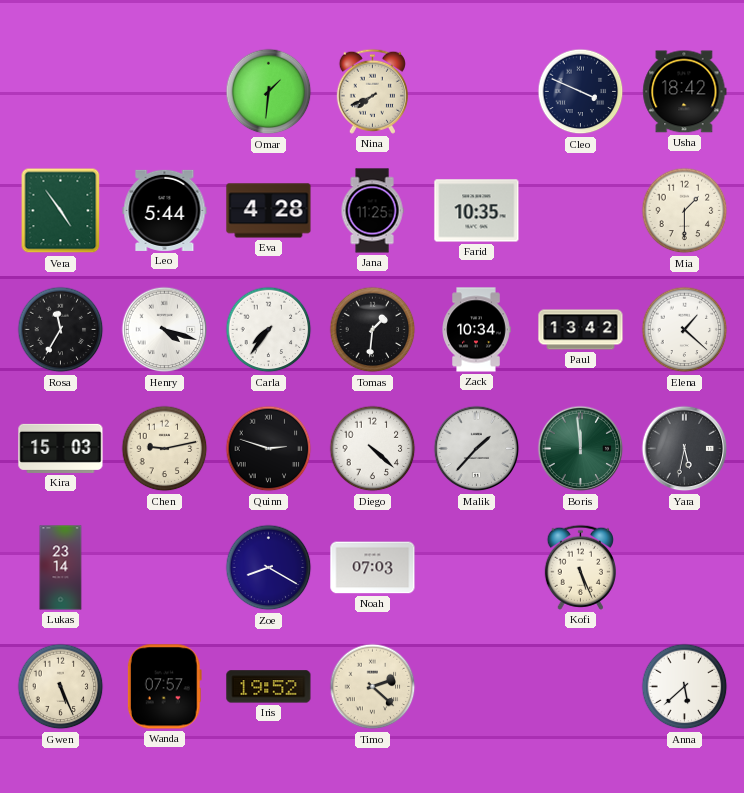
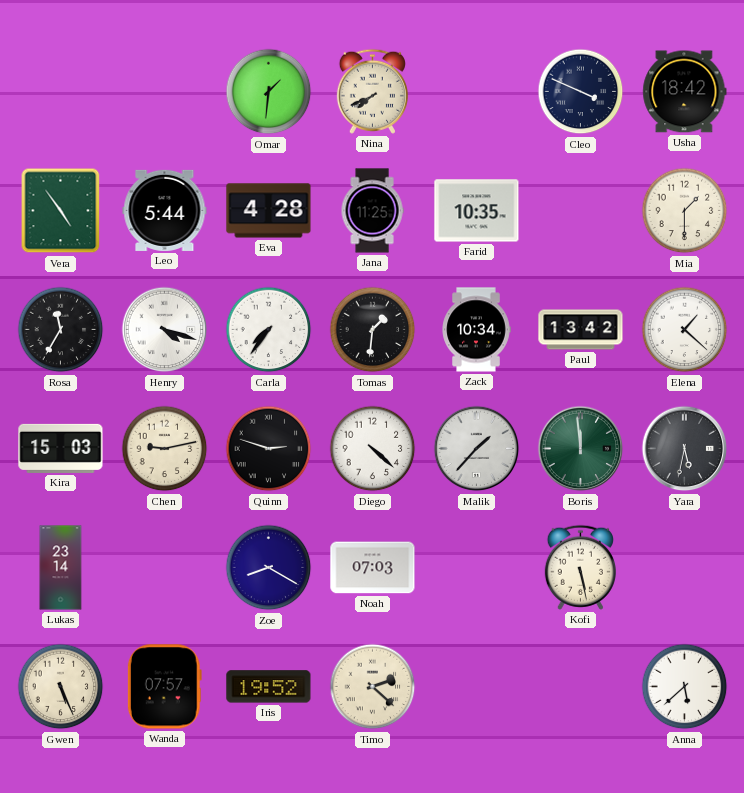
Kofi: 5:26 -> 5:28 (580, 567)
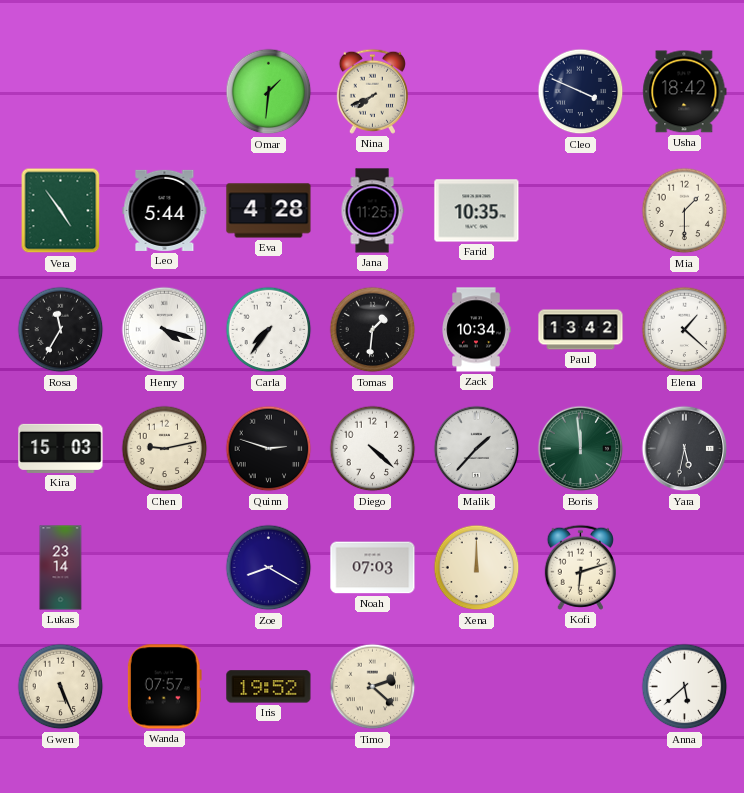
Xena: none -> 12:00 (477, 568)
Kofi: 5:28 -> 6:12 (580, 567)
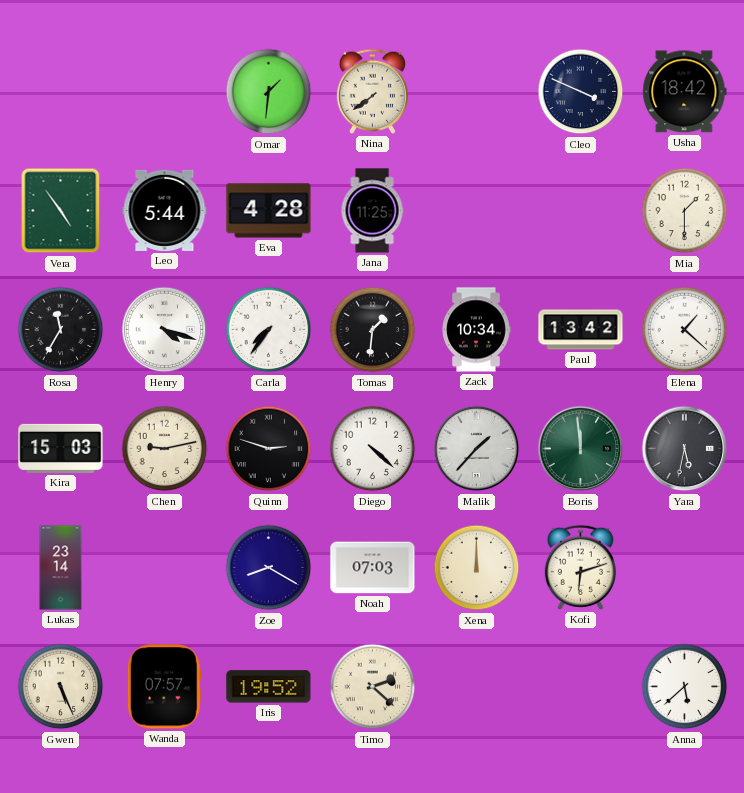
Nina: 7:41 -> 7:39 (372, 91)
Farid: 10:35 -> none (477, 211)
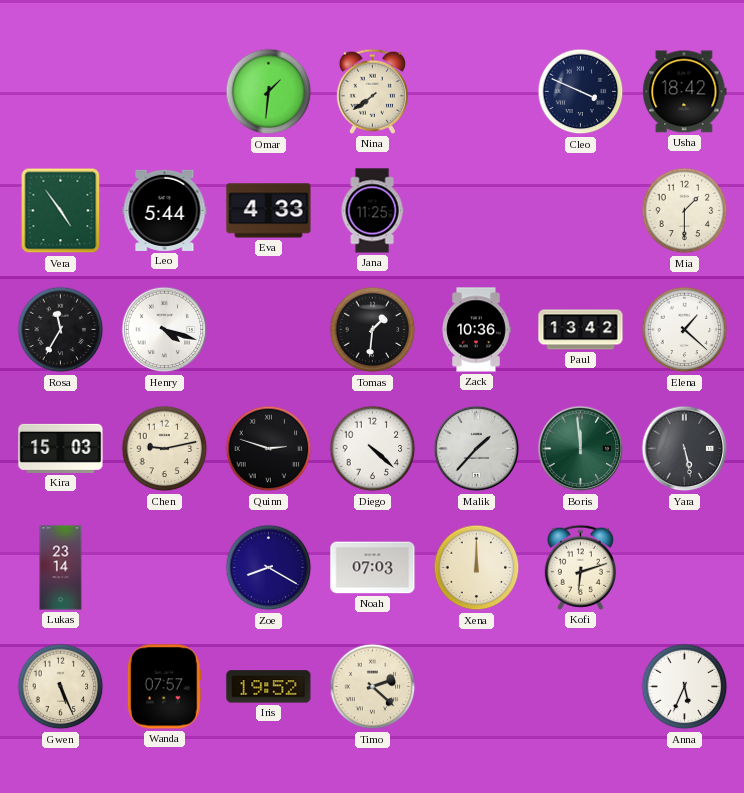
Eva: 4:28 -> 4:33 (269, 211)
Carla: 7:36 -> none (269, 330)
Zack: 10:34 -> 10:36 (476, 330)
Yara: 5:32 -> 5:28 (685, 449)
Anna: 5:38 -> 5:34 (685, 687)
